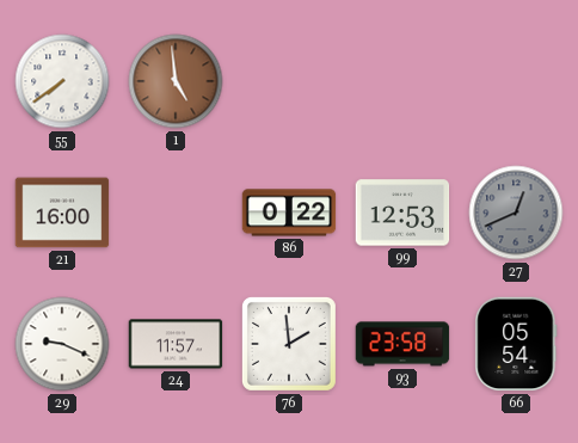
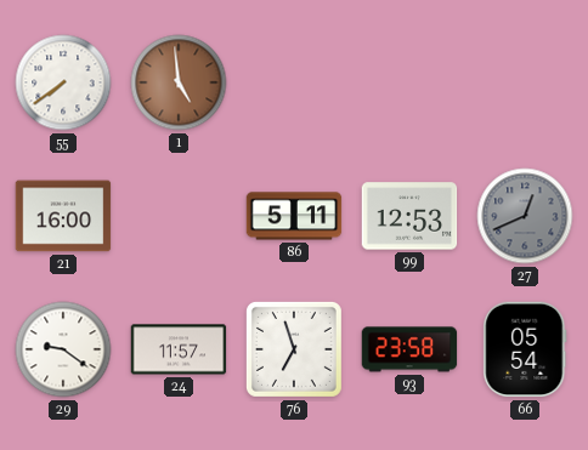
86: 0:22 -> 5:11 (294, 216)
29: 9:19 -> 9:21 (63, 349)
76: 1:59 -> 6:57 (294, 349)
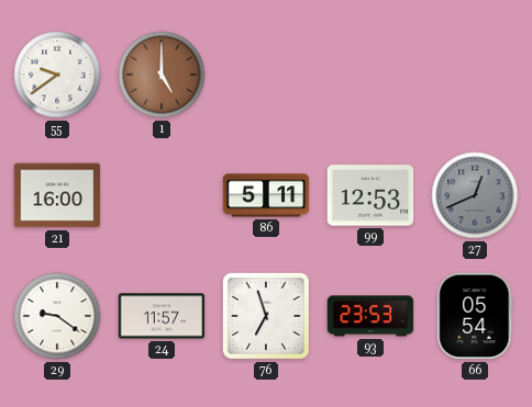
55: 7:39 -> 9:39 (57, 75)
1: 4:59 -> 5:00 (162, 75)
93: 23:58 -> 23:53 (370, 316)
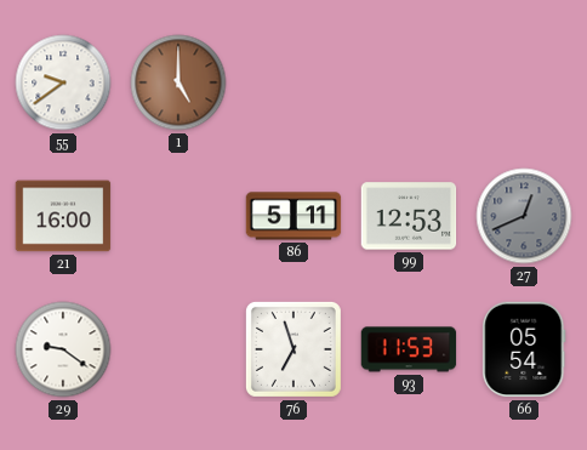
24: 11:57 -> none (162, 316)
93: 23:53 -> 11:53 (409, 349)
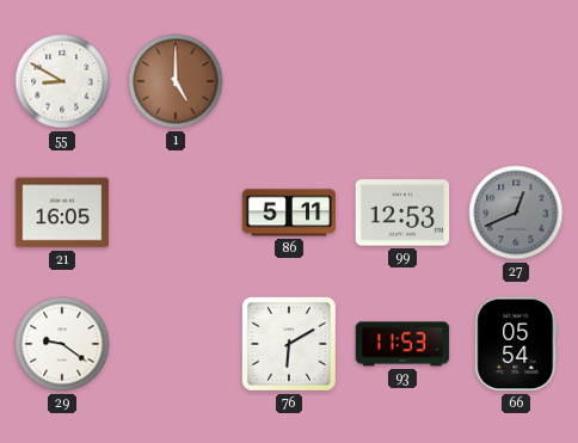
55: 9:39 -> 8:50 (62, 81)
21: 16:00 -> 16:05 (62, 213)
76: 6:57 -> 6:10 (289, 344)
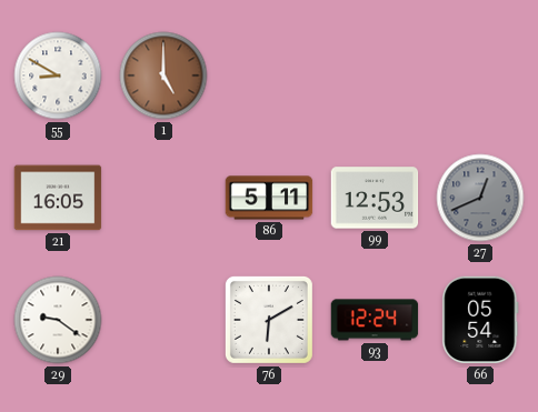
93: 11:53 -> 12:24 (375, 320)
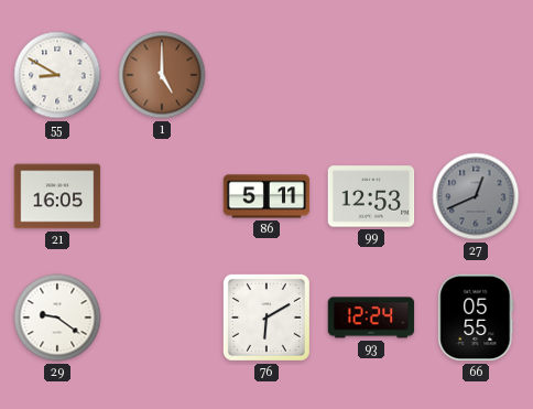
66: 05:54 -> 05:55 (476, 317)
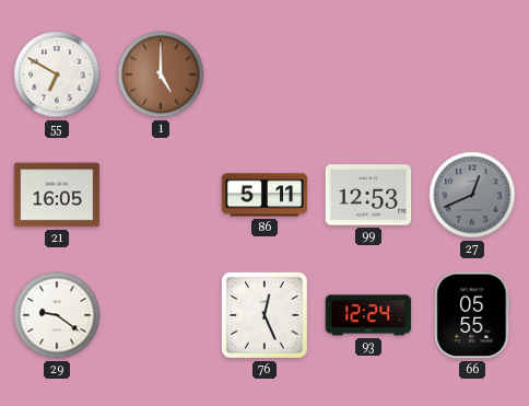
55: 8:50 -> 6:50 (57, 74)
76: 6:10 -> 12:26 (264, 315)
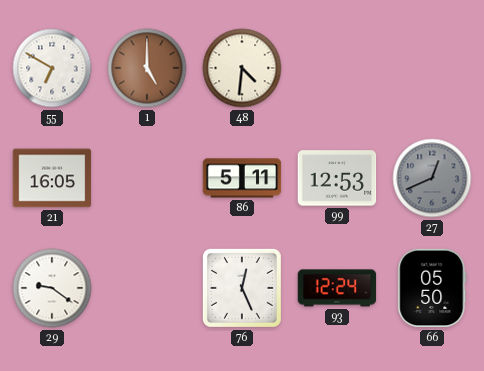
48: none -> 4:31 (242, 68)
66: 05:55 -> 05:50 (432, 288)
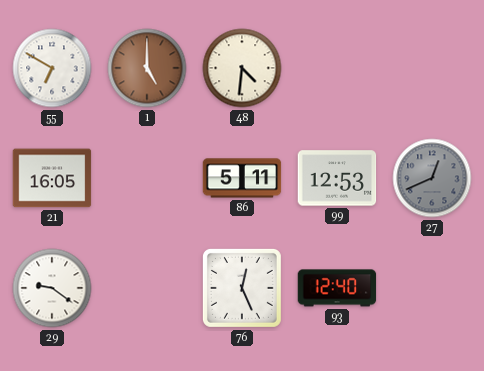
93: 12:24 -> 12:40 (337, 288)
66: 05:50 -> none (432, 288)
